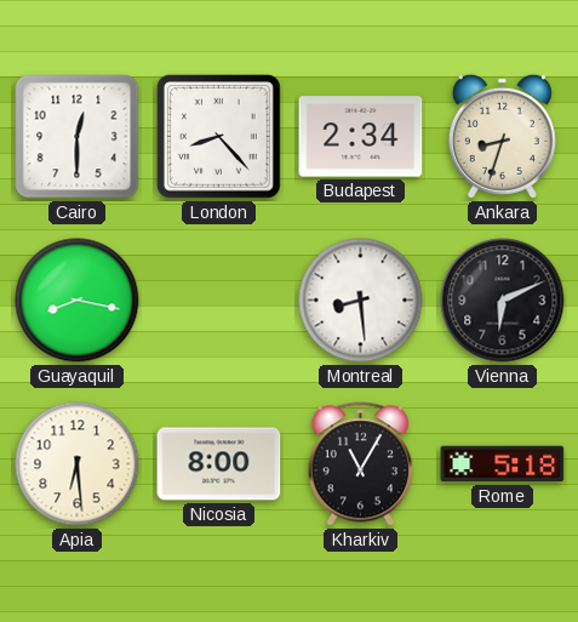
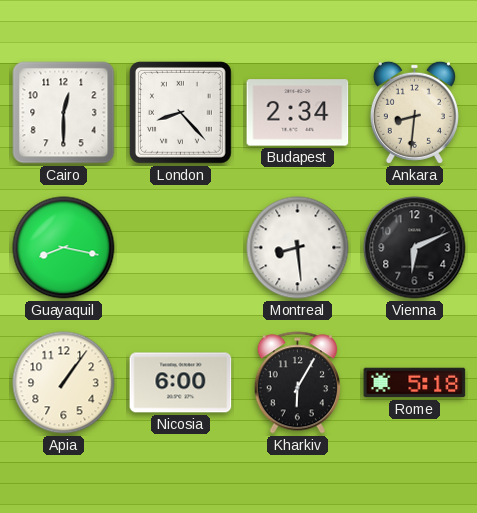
Ankara: 8:33 -> 8:31 (414, 112)
Apia: 6:29 -> 1:06 (64, 383)
Nicosia: 8:00 -> 6:00 (181, 383)
Kharkiv: 11:05 -> 6:05 (297, 383)
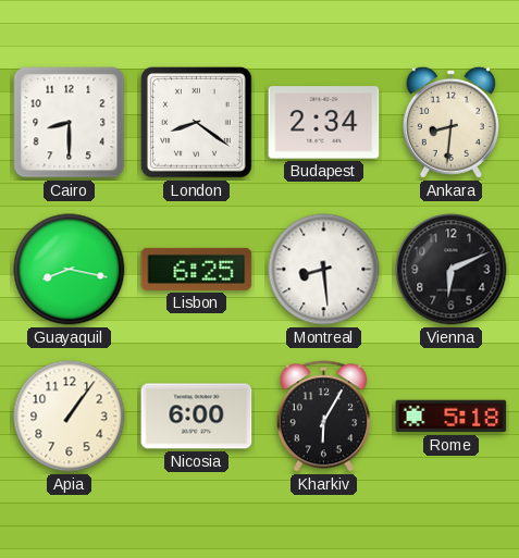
Cairo: 12:30 -> 8:30 (70, 123)
London: 8:23 -> 8:21 (196, 122)
Lisbon: none -> 6:25 (197, 269)
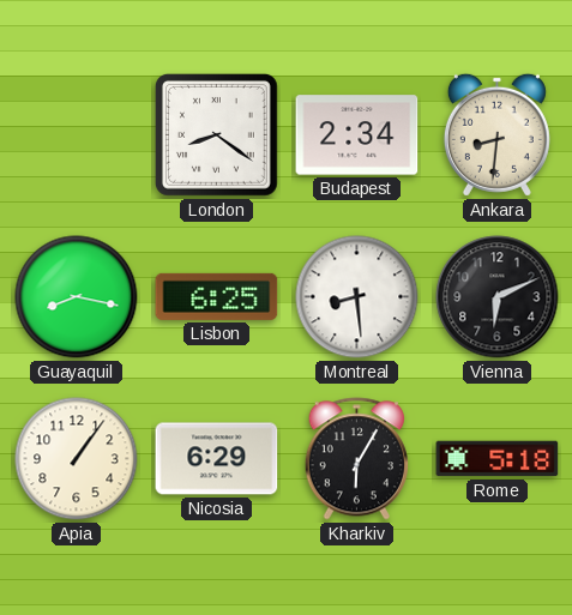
Cairo: 8:30 -> none (70, 123)
Nicosia: 6:00 -> 6:29 (217, 459)
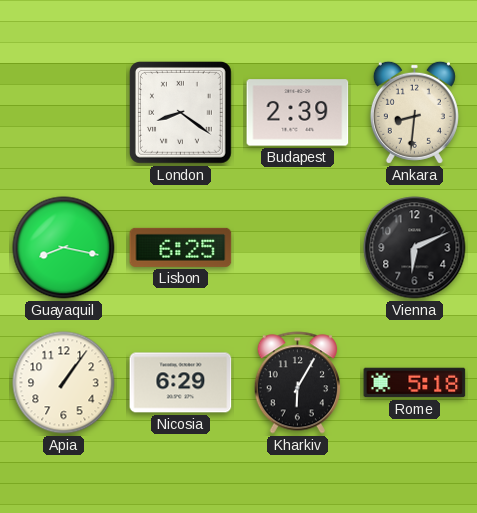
Budapest: 2:34 -> 2:39 (298, 113)
Montreal: 8:29 -> none (357, 297)
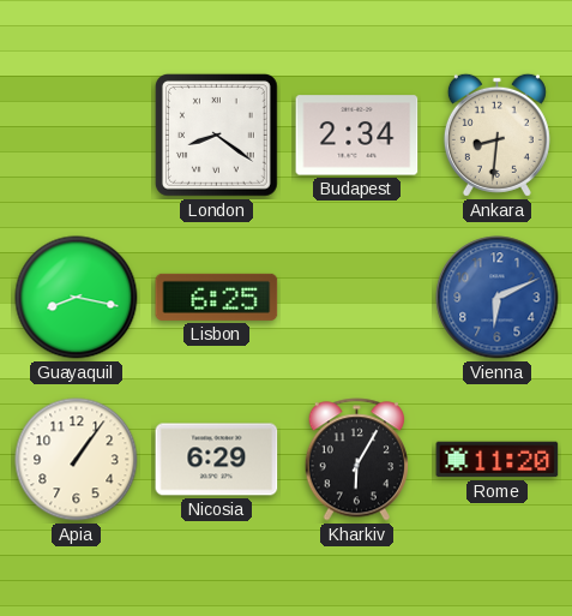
Budapest: 2:39 -> 2:34 (357, 136)
Vienna dial: black -> blue (498, 298)
Rome: 5:18 -> 11:20 (498, 460)
